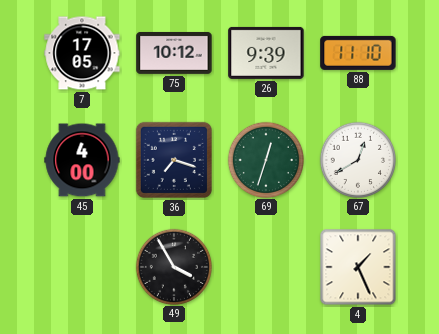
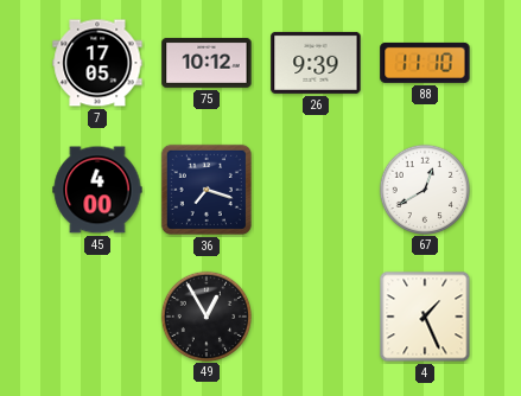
69: 12:33 -> none (265, 159)
49: 3:55 -> 12:55 (205, 315)
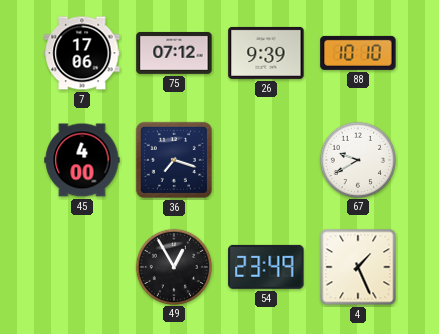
7: 17:05 -> 17:06 (82, 53)
75: 10:12 -> 07:12 (174, 53)
88: 11:10 -> 10:10 (358, 53)
67: 12:40 -> 9:40 (357, 159)
54: none -> 23:49 (266, 267)
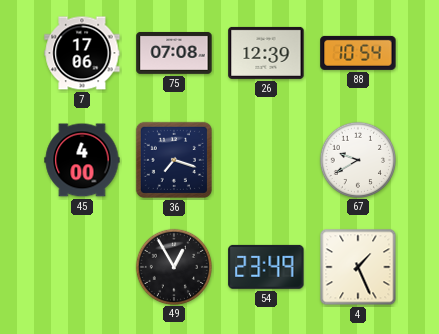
75: 07:12 -> 07:08 (174, 53)
26: 9:39 -> 12:39 (266, 53)
88: 10:10 -> 10:54 (358, 53)
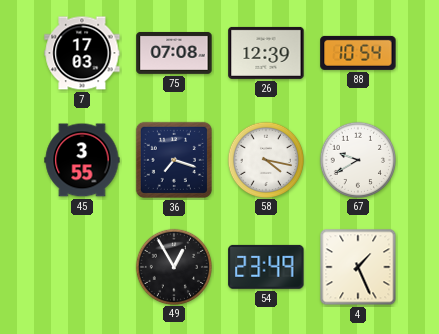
7: 17:06 -> 17:03 (82, 53)
45: 4:00 -> 3:55 (82, 160)
58: none -> 4:17 (265, 159)
